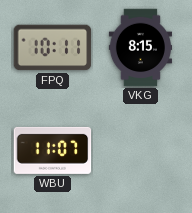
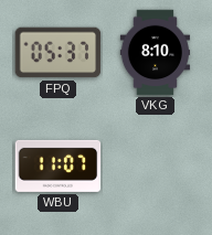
FPQ: 10:11 -> 05:37 (59, 53)
VKG: 8:15 -> 8:10 (155, 53)
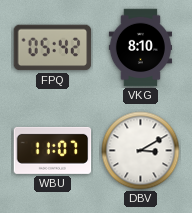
FPQ: 05:37 -> 05:42 (53, 48)
DBV: none -> 3:10 (141, 151)
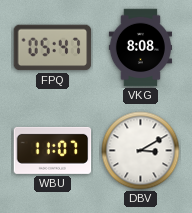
FPQ: 05:42 -> 05:47 (53, 48)
VKG: 8:10 -> 8:08 (140, 48)
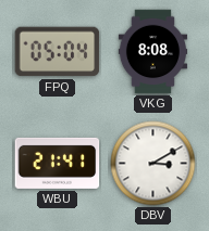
FPQ: 05:47 -> 05:04 (58, 52)
WBU: 11:07 -> 21:41 (58, 163)
